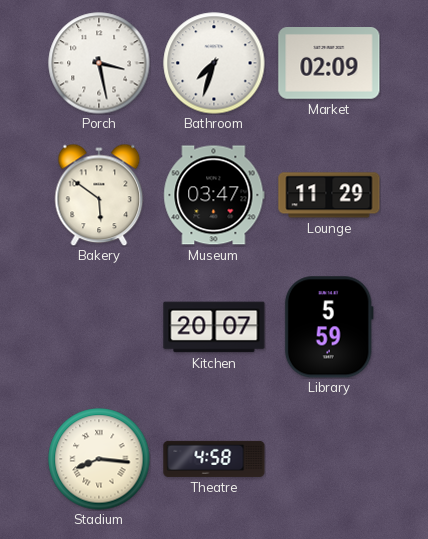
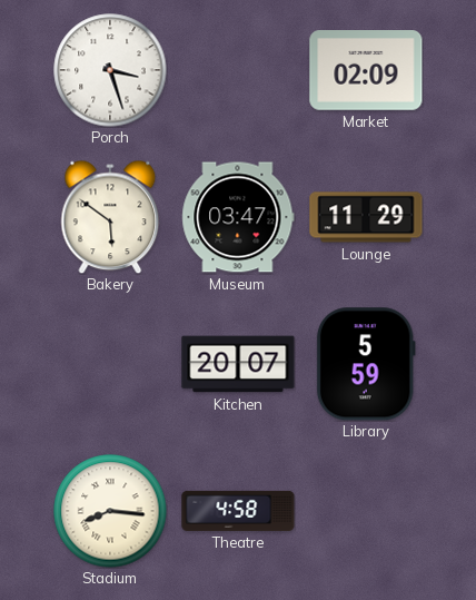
Porch: 3:28 -> 3:27 (110, 70)
Bathroom: 7:33 -> none (214, 63)
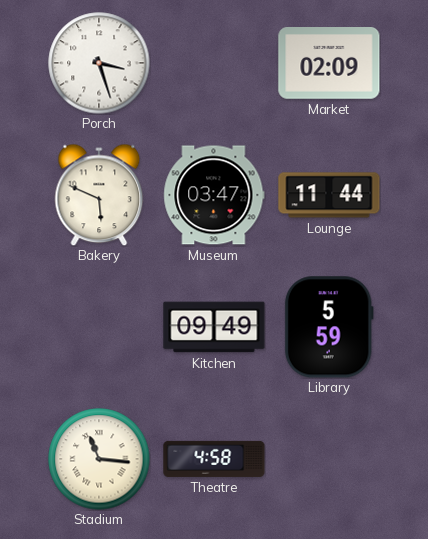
Bakery: 5:51 -> 5:49 (99, 195)
Lounge: 11:29 -> 11:44 (329, 195)
Kitchen: 20:07 -> 09:49 (214, 327)
Stadium: 8:16 -> 11:16 (99, 459)
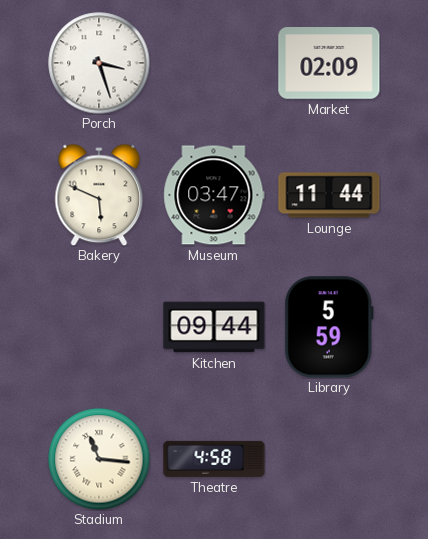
Kitchen: 09:49 -> 09:44 (214, 327)
